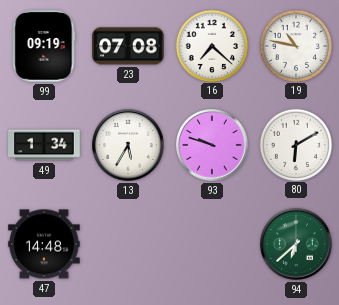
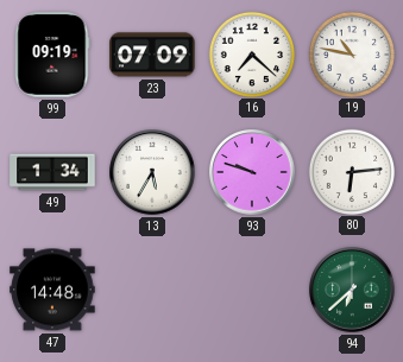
23: 07:08 -> 07:09 (152, 55)
80: 6:10 -> 6:14 (351, 171)
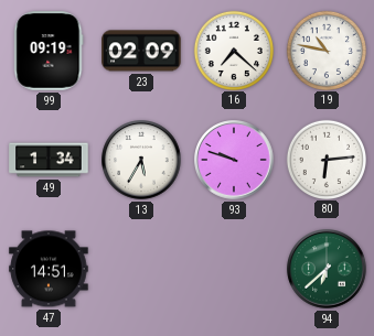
23: 07:09 -> 02:09 (141, 51)
47: 14:48 -> 14:51 (49, 269)
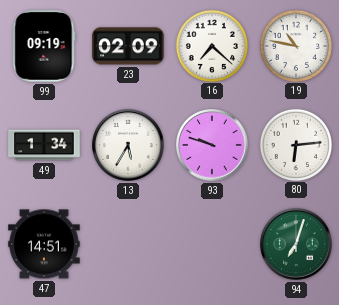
94: 6:38 -> 7:03 (296, 244)
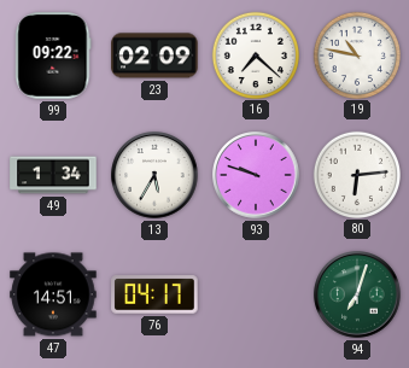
99: 09:19 -> 09:22 (53, 56)
76: none -> 04:17 (154, 294)
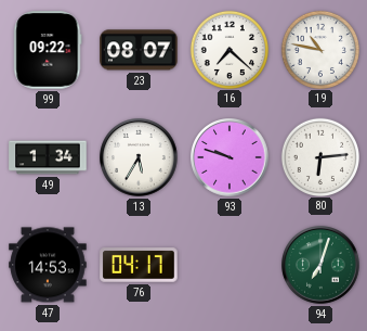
23: 02:09 -> 08:07 (139, 50)
47: 14:51 -> 14:53 (48, 265)
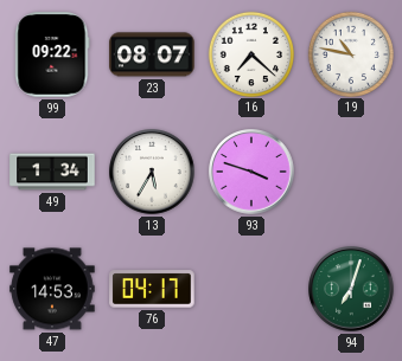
93: 9:48 -> 3:48 (251, 172)
80: 6:14 -> none (319, 156)
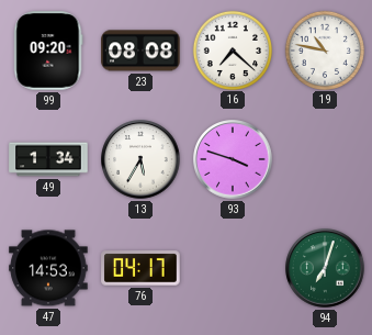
99: 09:22 -> 09:20 (48, 51)
23: 08:07 -> 08:08 (140, 51)
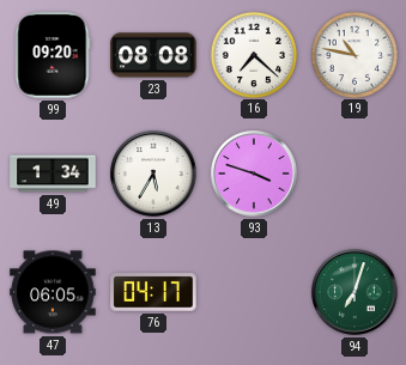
47: 14:53 -> 06:05 (53, 292)
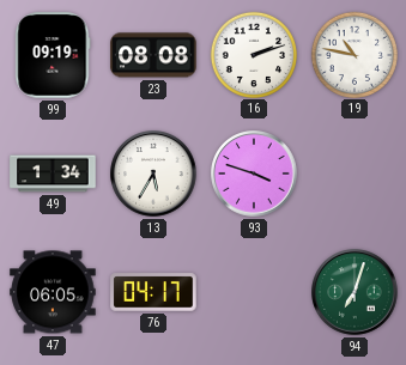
99: 09:20 -> 09:19 (53, 55)
16: 7:22 -> 2:12 (253, 54)
